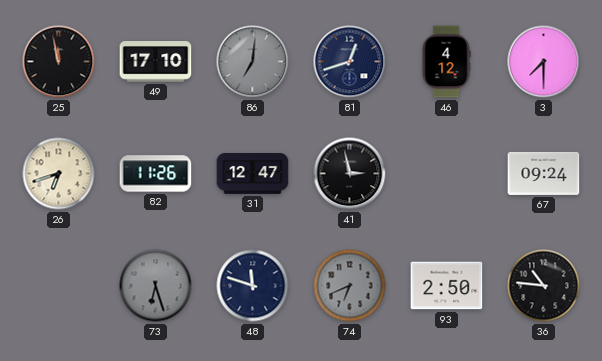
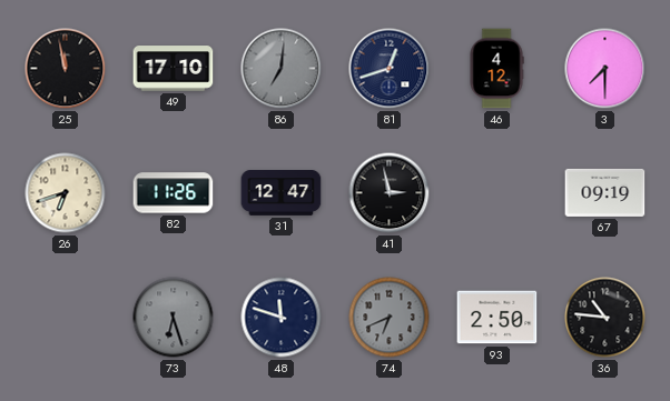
67: 09:24 -> 09:19 (605, 192)
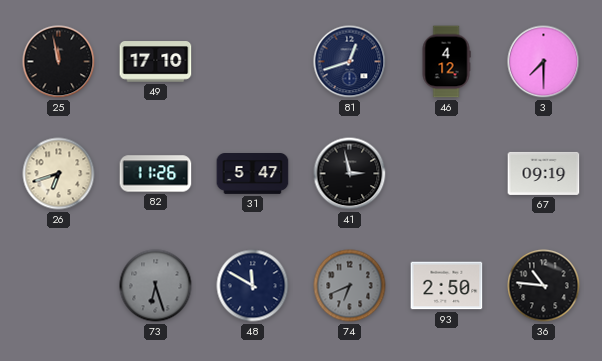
86: 7:01 -> none (282, 69)
31: 12:47 -> 5:47 (253, 174)
48: 11:48 -> 11:50 (253, 286)
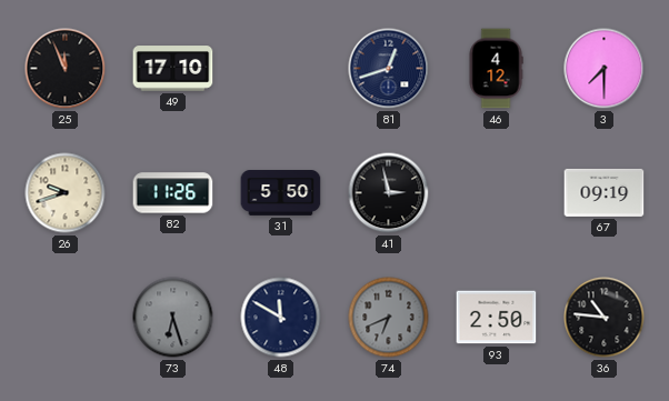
25: 11:58 -> 11:56 (66, 69)
26: 6:42 -> 9:42 (66, 193)
31: 5:47 -> 5:50 (281, 193)
